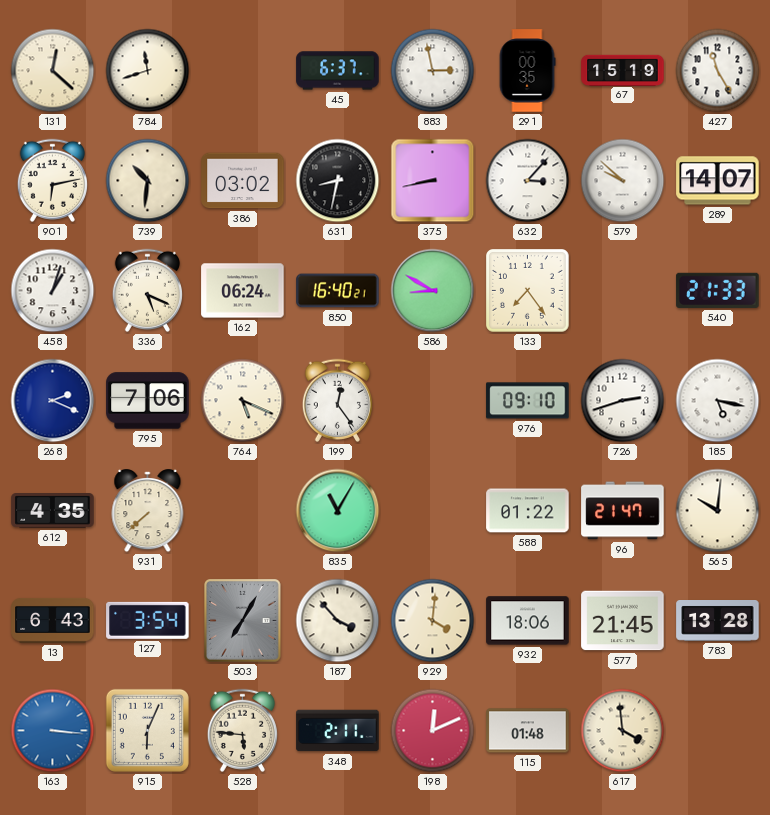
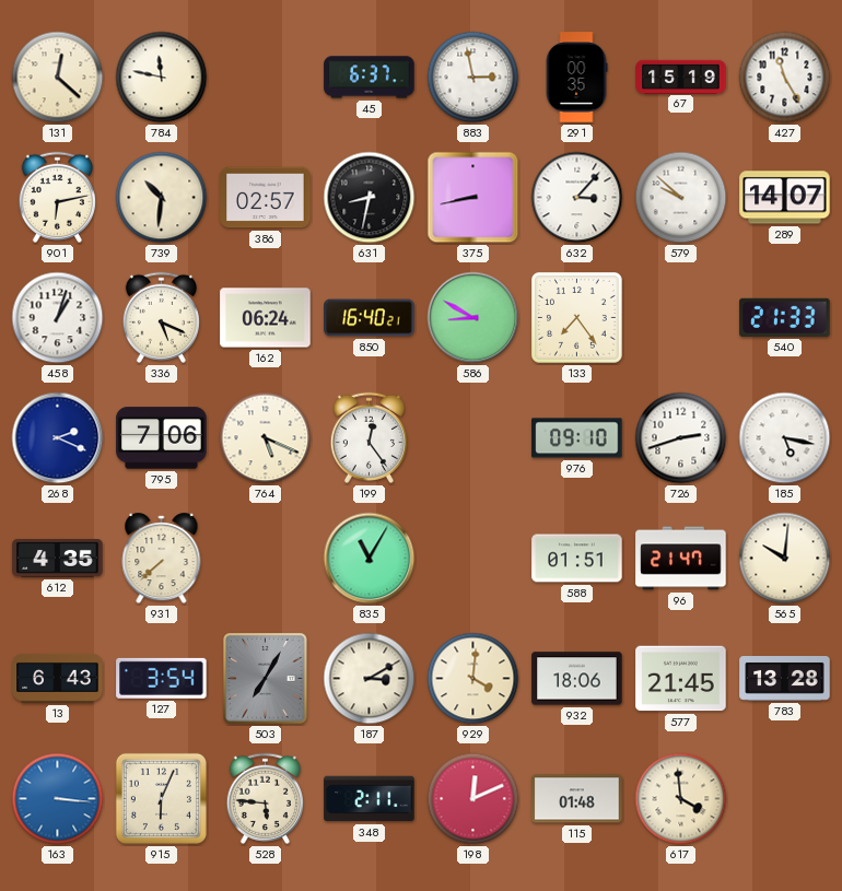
784: 11:42 -> 11:47 (162, 78)
386: 03:02 -> 02:57 (266, 198)
588: 01:22 -> 01:51 (577, 559)
187: 3:53 -> 3:10 (370, 679)
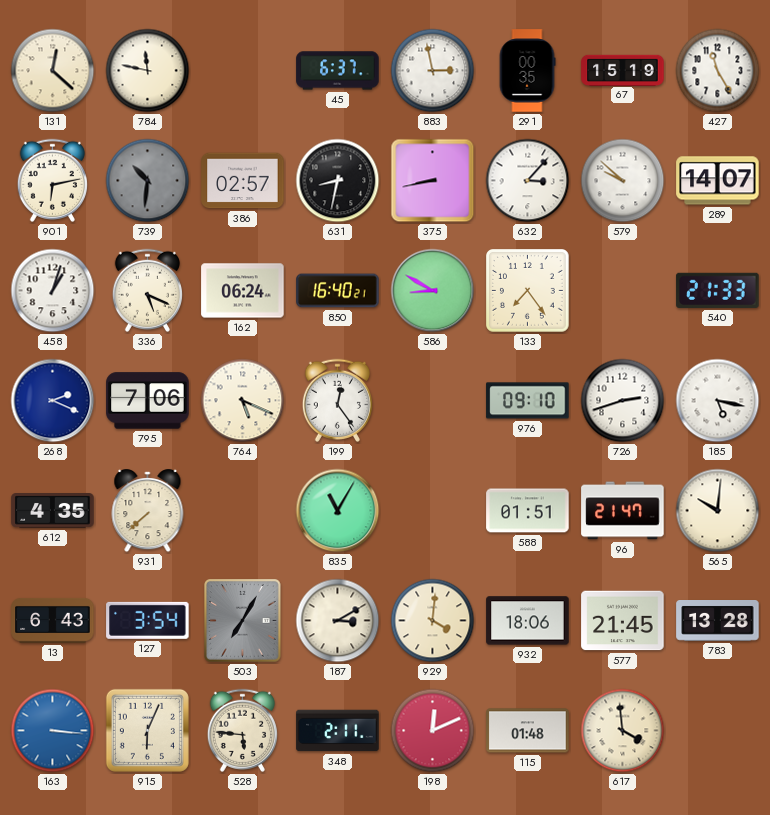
739 dial: cream -> grey (148, 181)
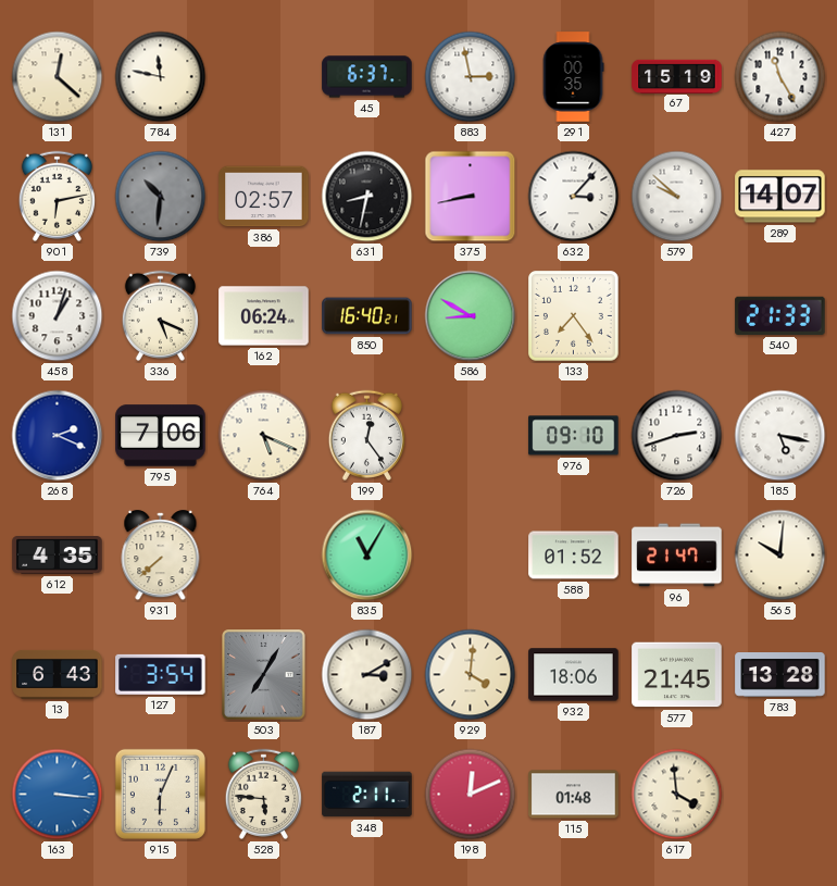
588: 01:51 -> 01:52 (574, 556)
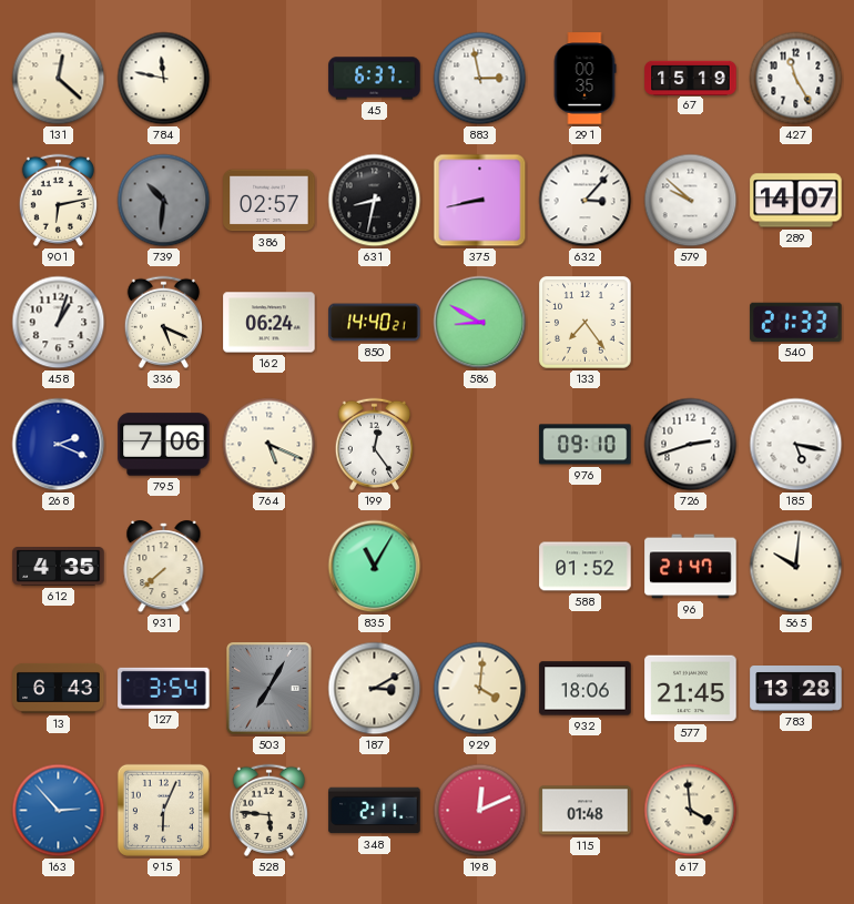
850: 16:40 -> 14:40 (375, 323)
163: 3:16 -> 2:53 (59, 811)
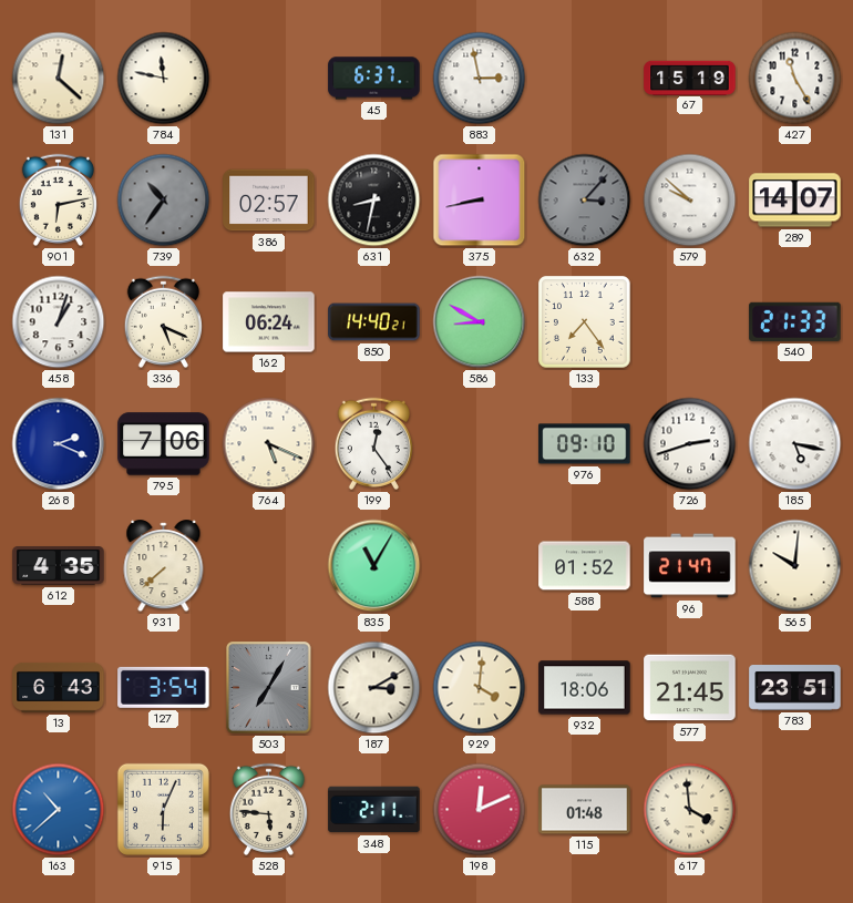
291: 00:35 -> none (584, 79)
739: 10:31 -> 10:36 (164, 201)
632 dial: white -> grey (585, 201)
783: 13:28 -> 23:51 (795, 688)
163: 2:53 -> 10:38 (59, 810)
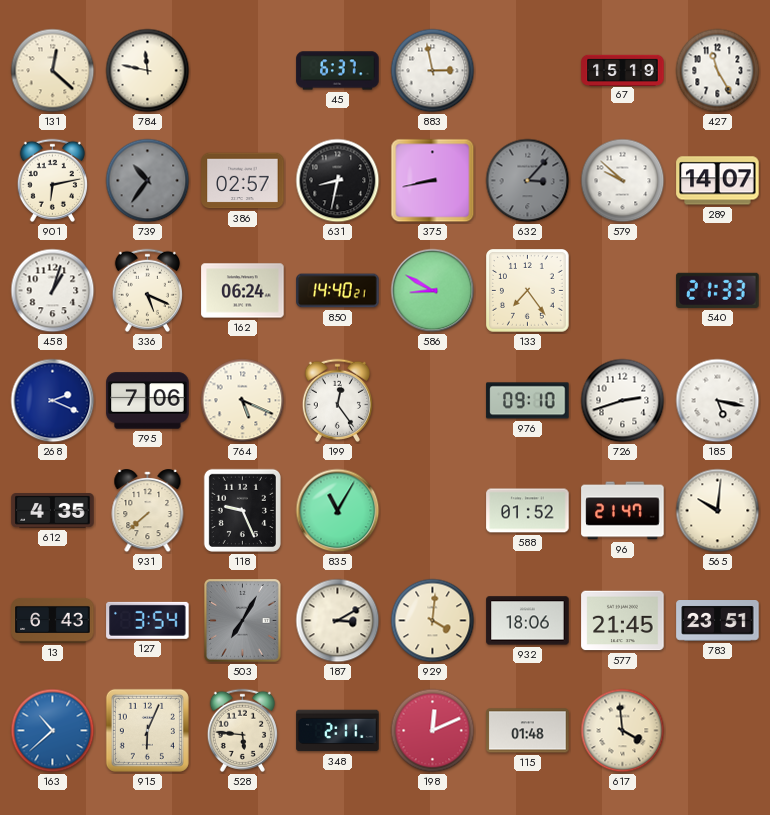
118: none -> 9:26 (242, 510)
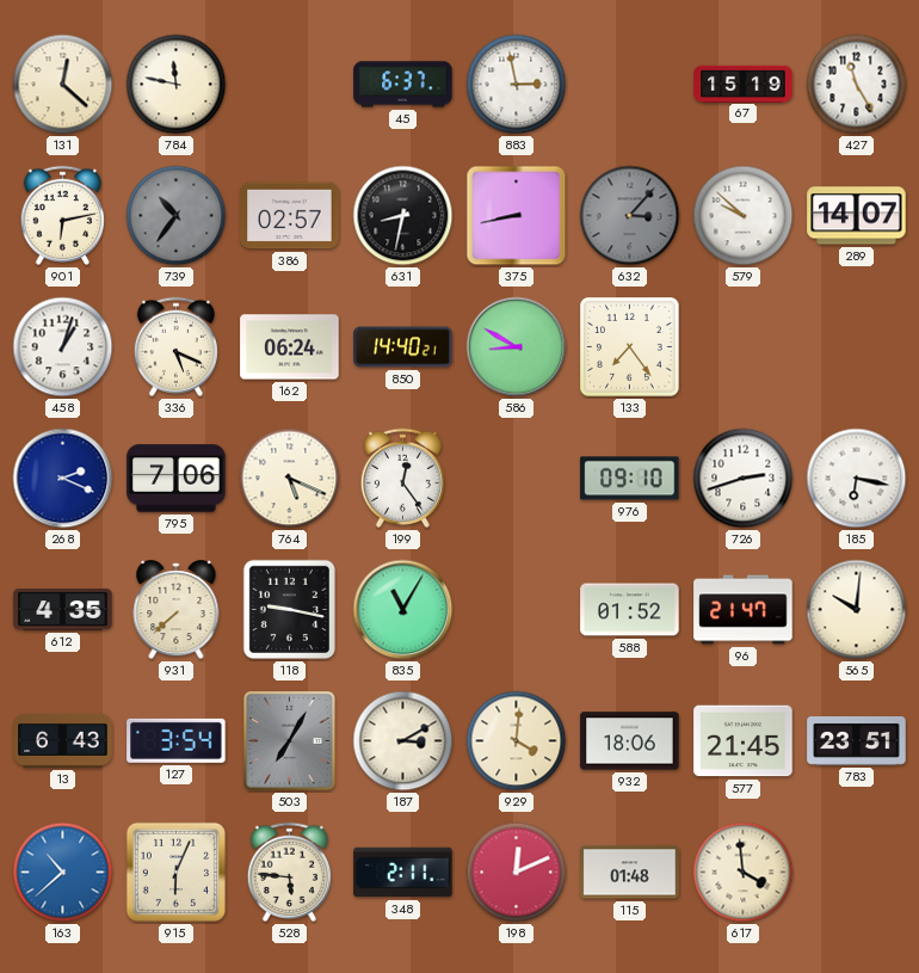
540: 21:33 -> none (718, 290)
185: 5:17 -> 6:17 (857, 479)
118: 9:26 -> 9:17 (289, 609)
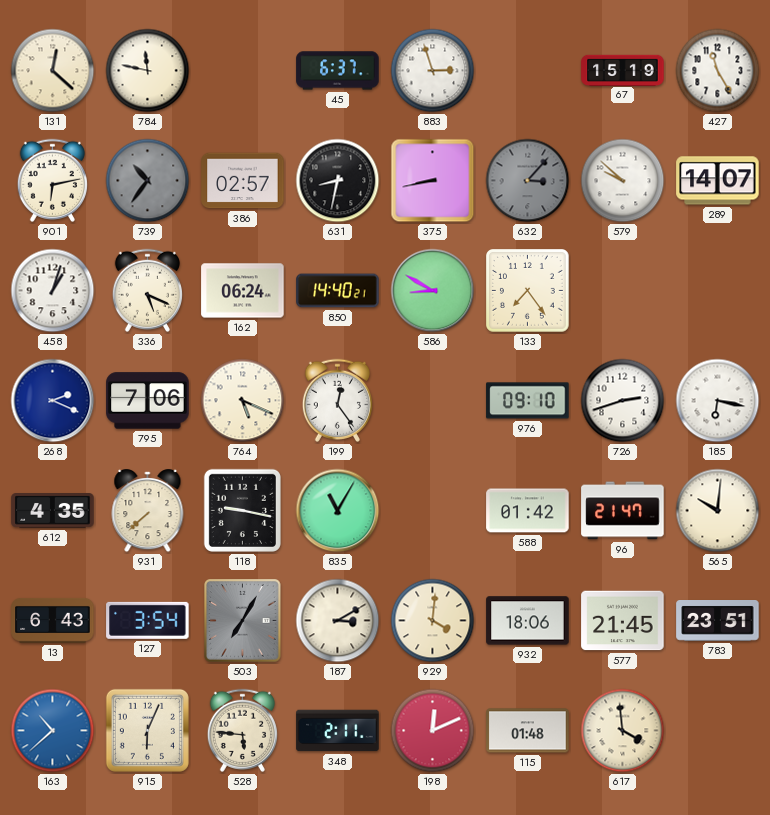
883: 2:58 -> 2:57 (433, 71)
588: 01:52 -> 01:42 (528, 511)
